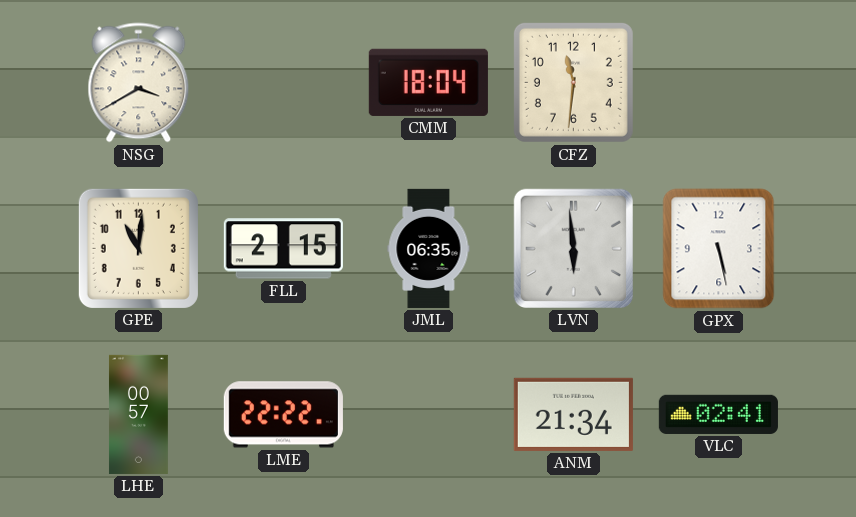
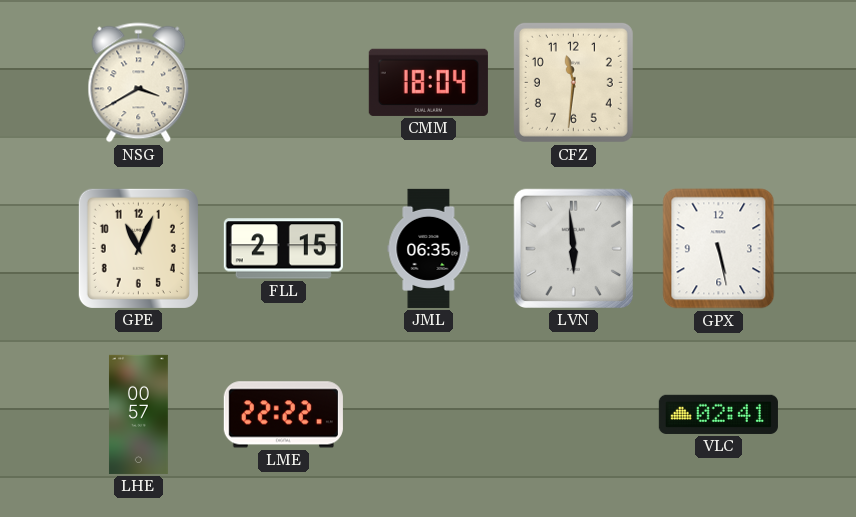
GPE: 11:01 -> 11:04 (138, 248)
ANM: 21:34 -> none (573, 414)
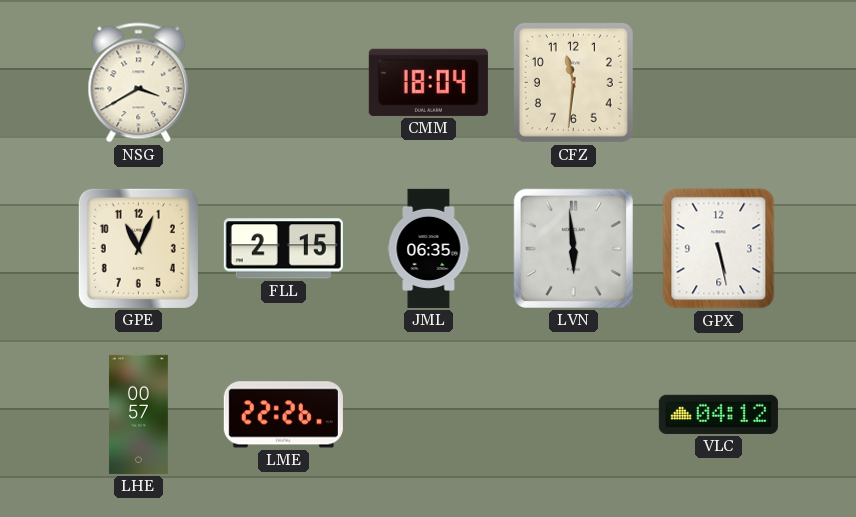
LME: 22:22 -> 22:26 (283, 415)
VLC: 02:41 -> 04:12 (718, 414)
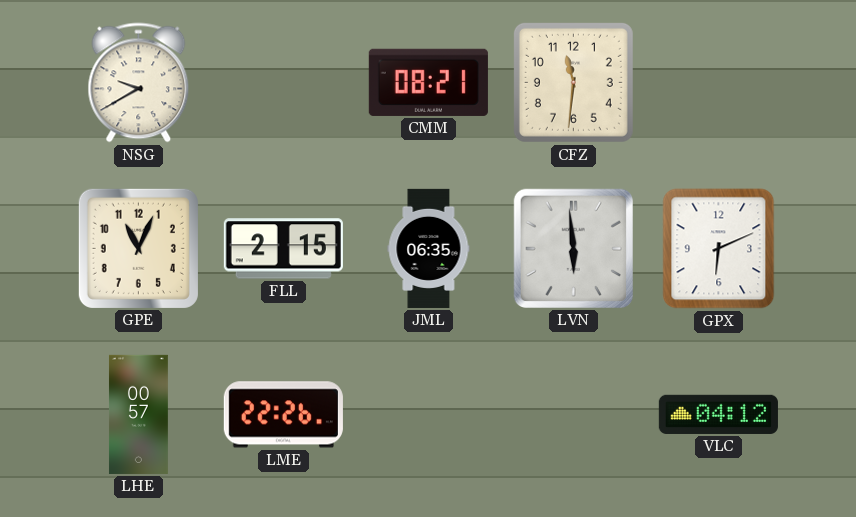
NSG: 3:40 -> 9:40 (139, 83)
CMM: 18:04 -> 08:21 (428, 82)
GPX: 5:28 -> 6:11 (719, 249)
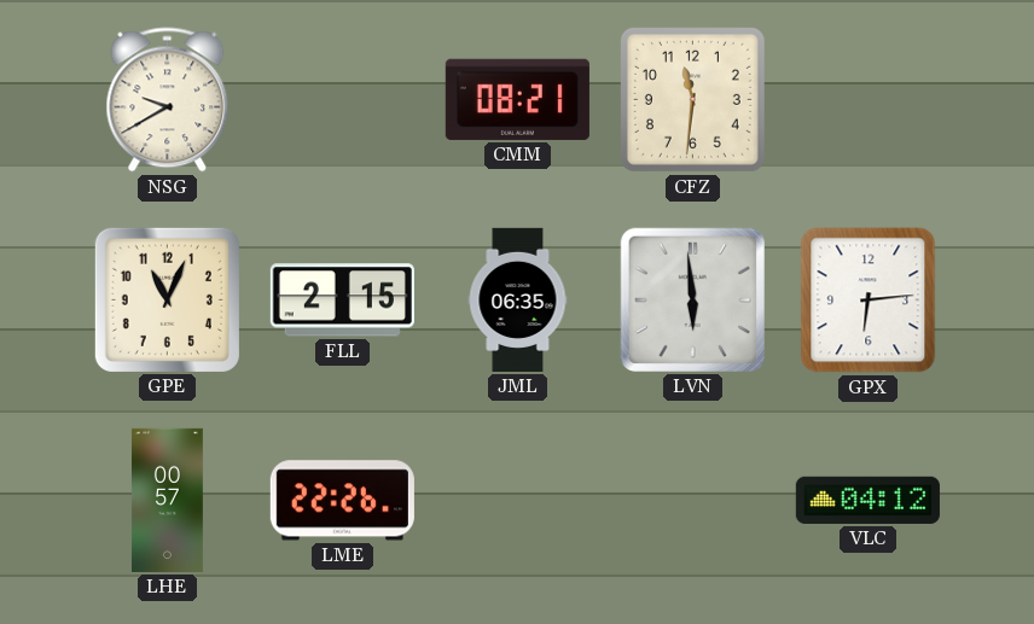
GPX: 6:11 -> 6:14 (869, 301)
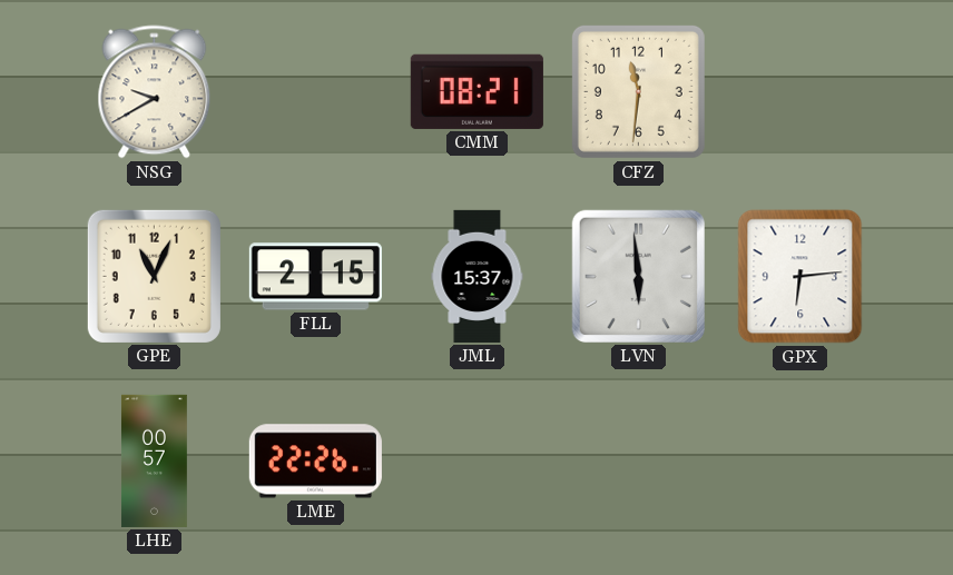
JML: 06:35 -> 15:37 (478, 276)
VLC: 04:12 -> none (867, 500)
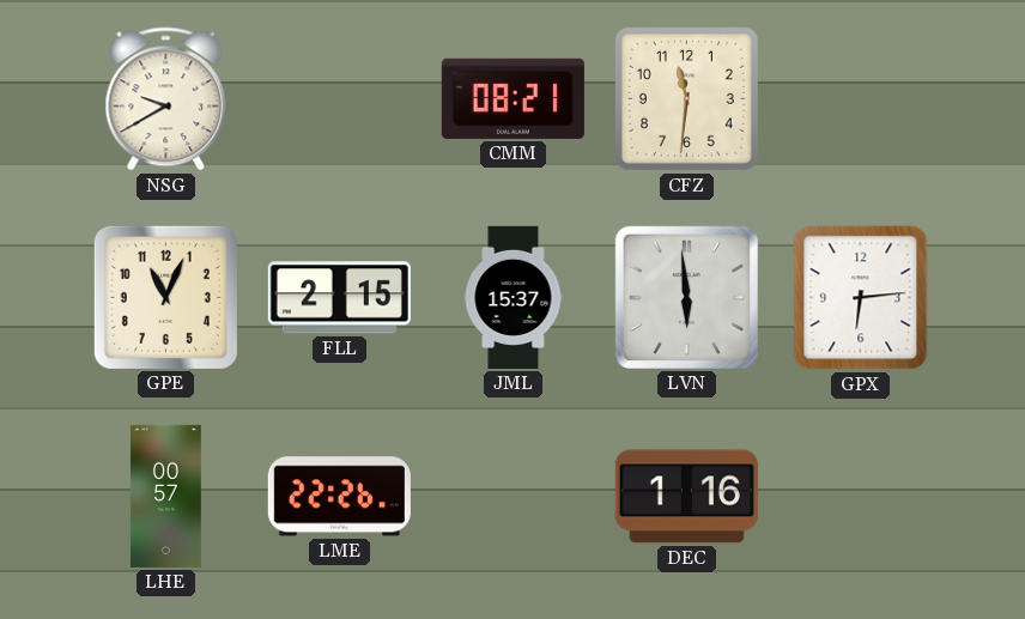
DEC: none -> 1:16 (686, 497)
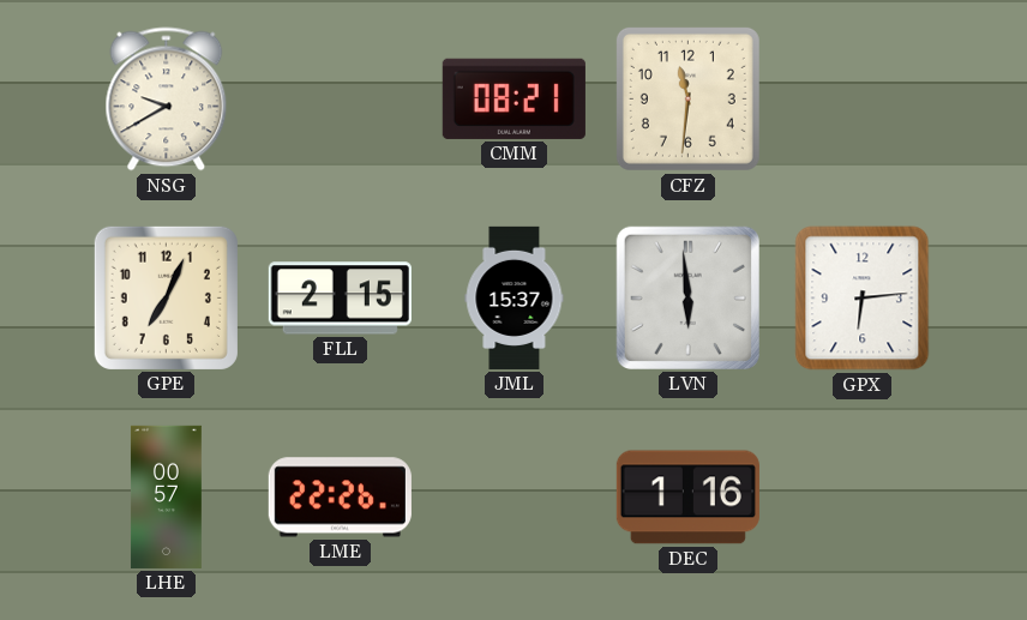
GPE: 11:04 -> 7:04 (166, 297)
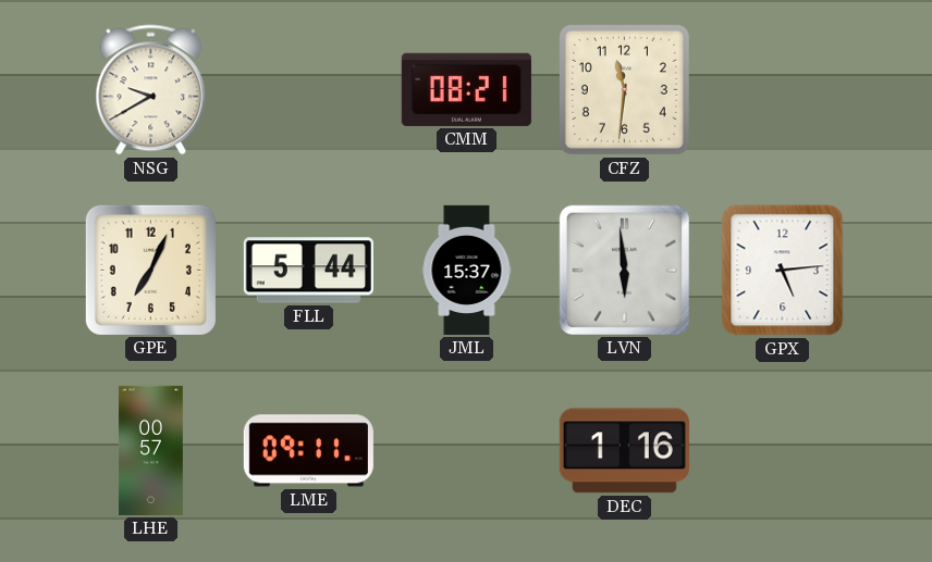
FLL: 2:15 -> 5:44 (308, 271)
GPX: 6:14 -> 5:14 (783, 271)
LME: 22:26 -> 09:11 (308, 451)
